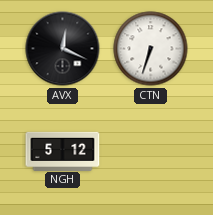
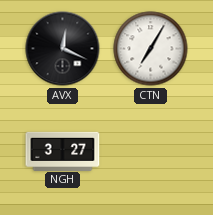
CTN: 6:33 -> 7:05 (151, 49)
NGH: 5:12 -> 3:27 (63, 151)
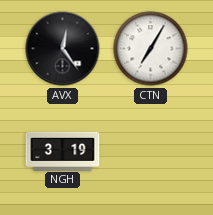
AVX: 12:19 -> 12:24 (63, 49)
NGH: 3:27 -> 3:19 (63, 151)
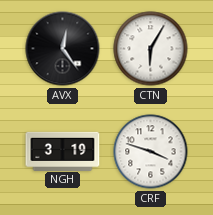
CTN: 7:05 -> 6:05 (151, 49)
CRF: none -> 3:48 (151, 152)
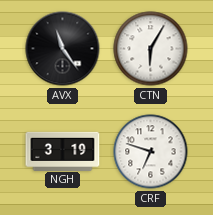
AVX: 12:24 -> 11:24 (63, 49)
CRF: 3:48 -> 6:48 (151, 152)
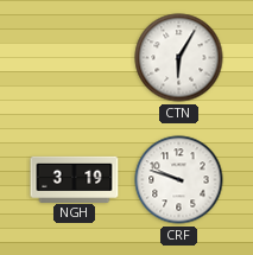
AVX: 11:24 -> none (63, 49)
CRF: 6:48 -> 9:48 (179, 180)
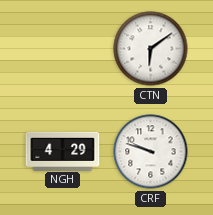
CTN: 6:05 -> 6:09 (151, 49)
NGH: 3:19 -> 4:29 (63, 151)
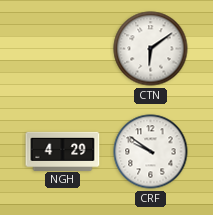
CRF: 9:48 -> 9:51 (151, 152)
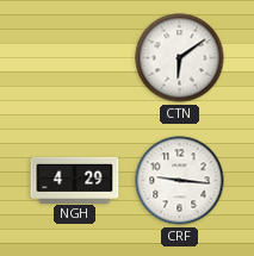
CRF: 9:51 -> 9:16 (180, 181)
